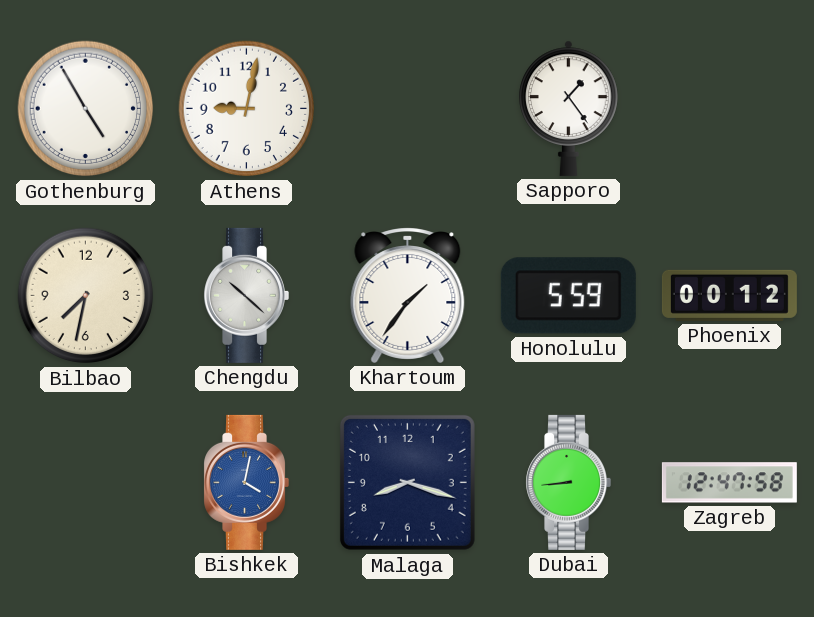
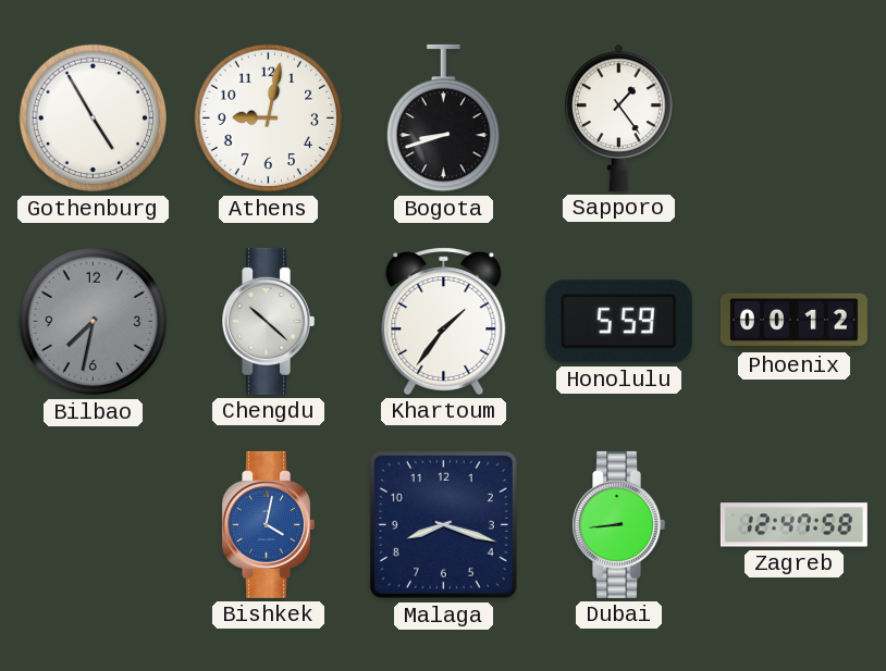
Bogota: none -> 8:42 (443, 119)
Bilbao dial: cream -> grey (94, 322)
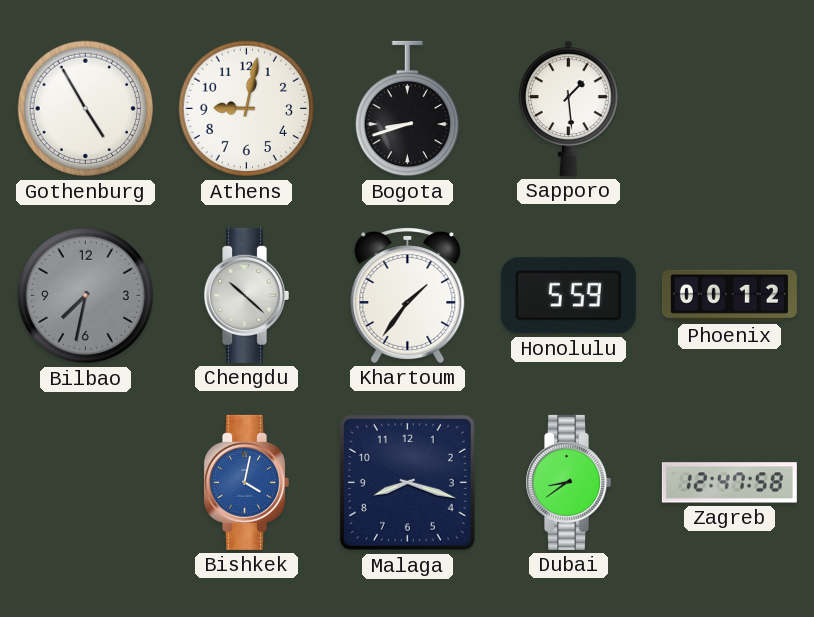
Sapporo: 1:24 -> 1:29 (569, 108)
Dubai: 8:44 -> 8:39 (568, 482)
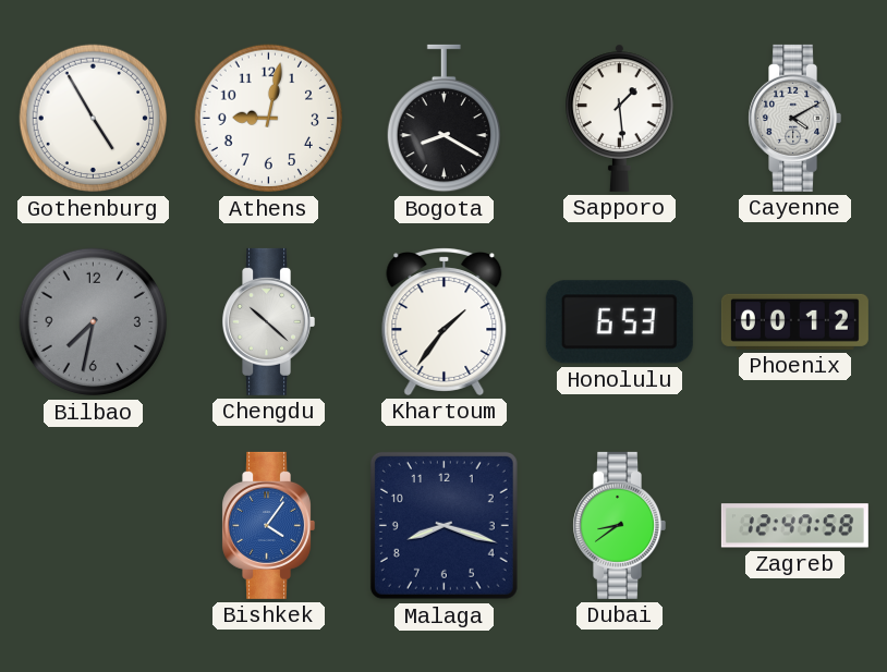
Bogota: 8:42 -> 8:20 (443, 119)
Cayenne: none -> 4:10 (794, 118)
Honolulu: 5:59 -> 6:53 (619, 322)
Bishkek: 4:02 -> 4:06 (268, 525)
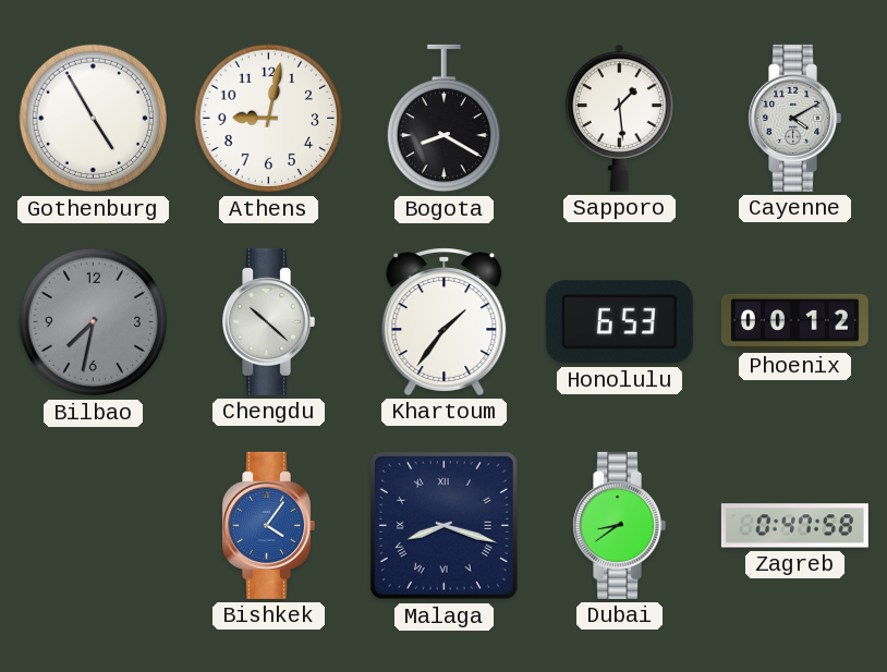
Malaga numerals: Arabic -> Roman (443, 525)
Zagreb: 12:47 -> 0:47 (794, 526)
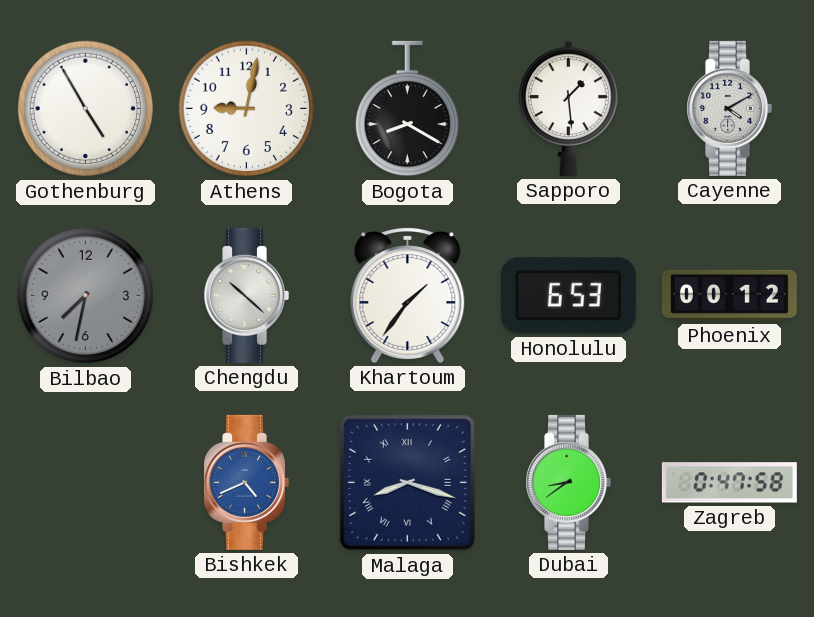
Bishkek: 4:06 -> 4:41 (246, 482)
